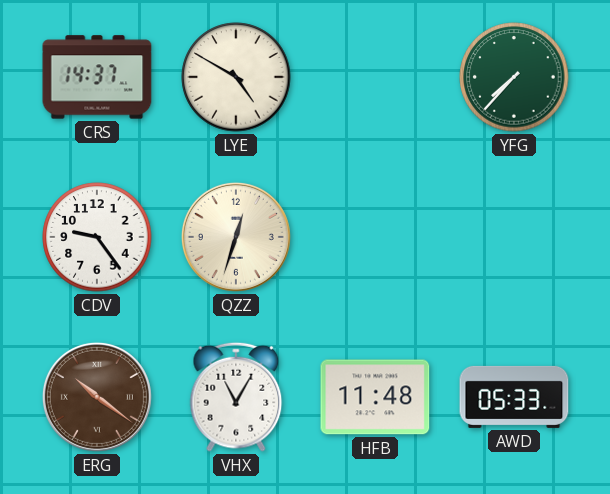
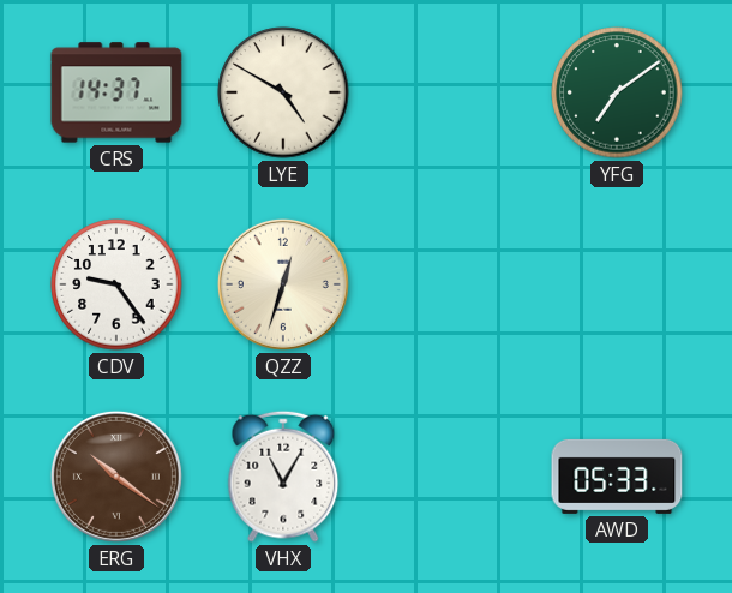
YFG: 7:37 -> 7:09 (617, 92)
HFB: 11:48 -> none (375, 397)
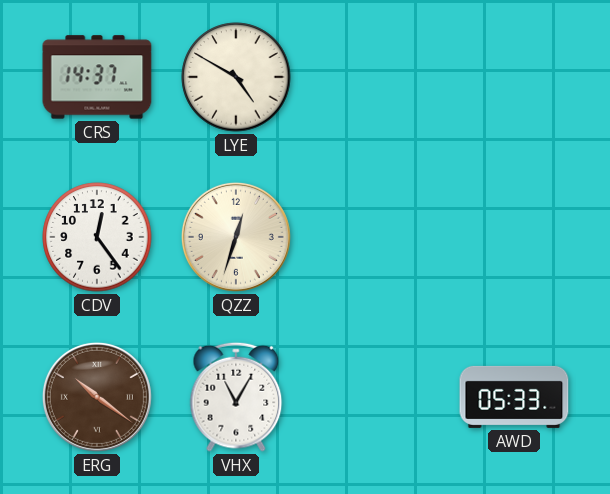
YFG: 7:09 -> none (617, 92)
CDV: 9:24 -> 12:24 (97, 237)
